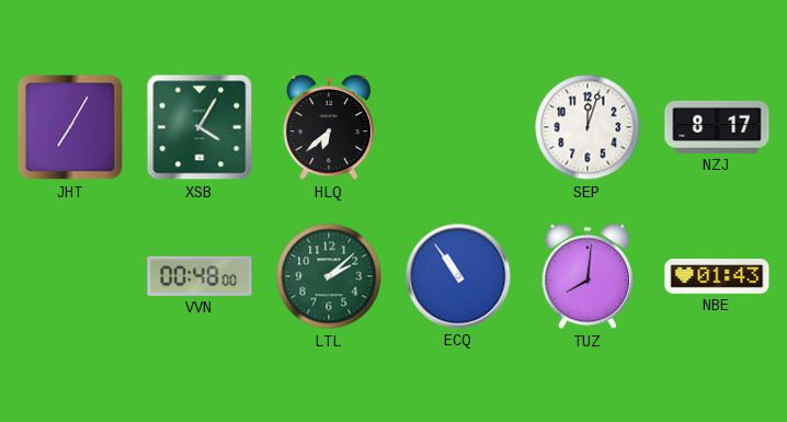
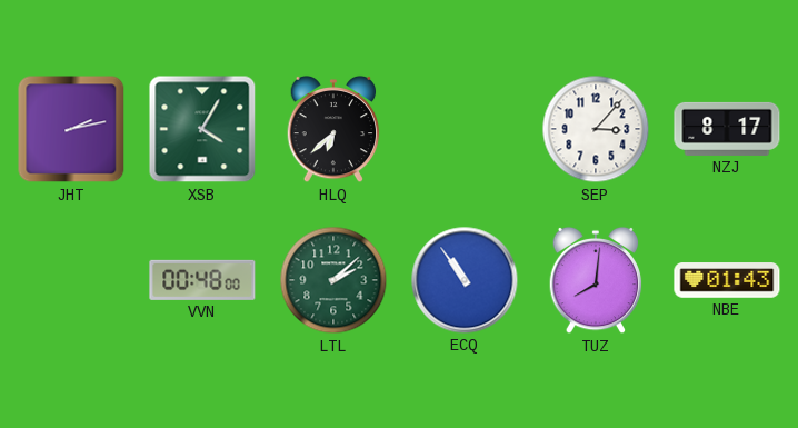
JHT: 7:05 -> 2:13 (71, 129)
SEP: 12:03 -> 3:07 (596, 129)
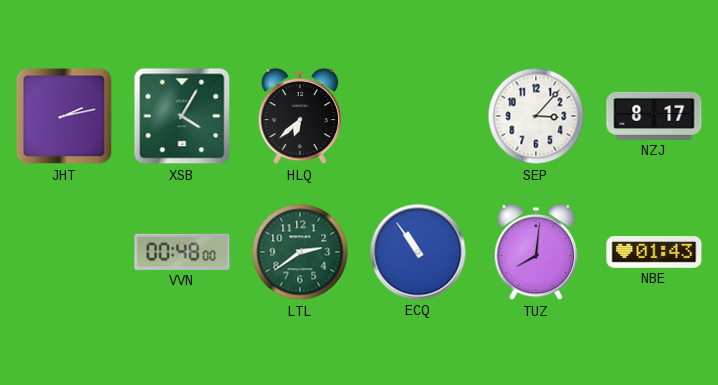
LTL: 2:08 -> 2:39 (300, 252)
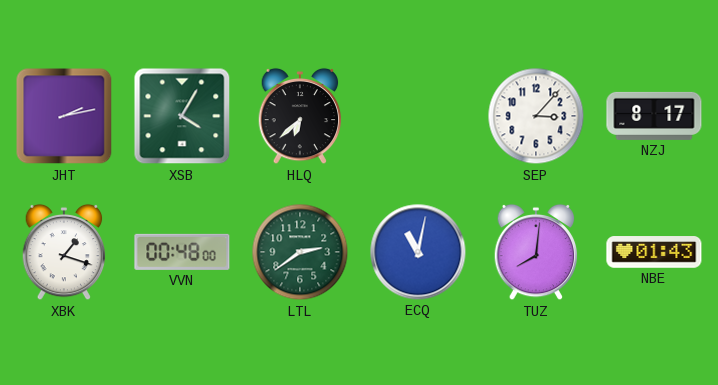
XBK: none -> 1:18 (64, 252)
ECQ: 10:54 -> 11:02 (418, 252)
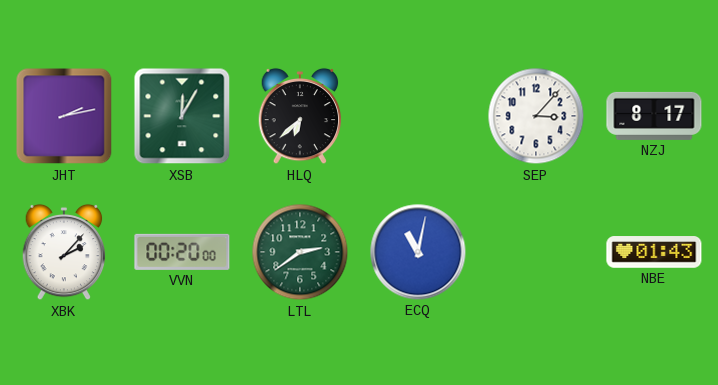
XSB: 4:05 -> 12:05 (182, 116)
XBK: 1:18 -> 2:07 (64, 252)
VVN: 00:48 -> 00:20 (182, 252)
TUZ: 8:01 -> none (536, 252)
